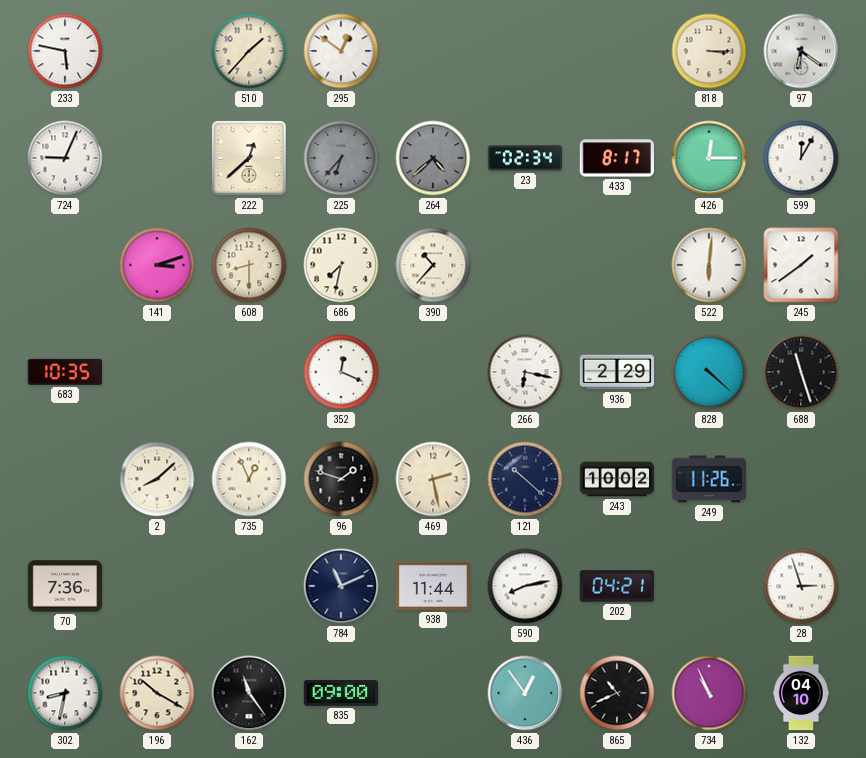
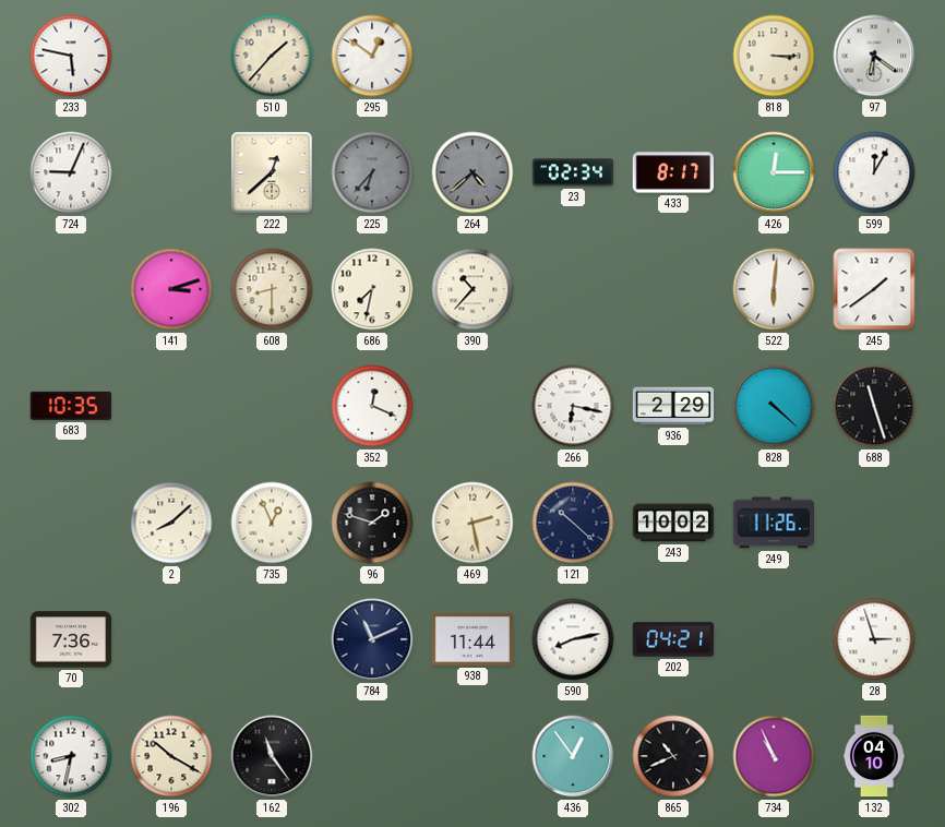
835: 09:00 -> none (341, 693)
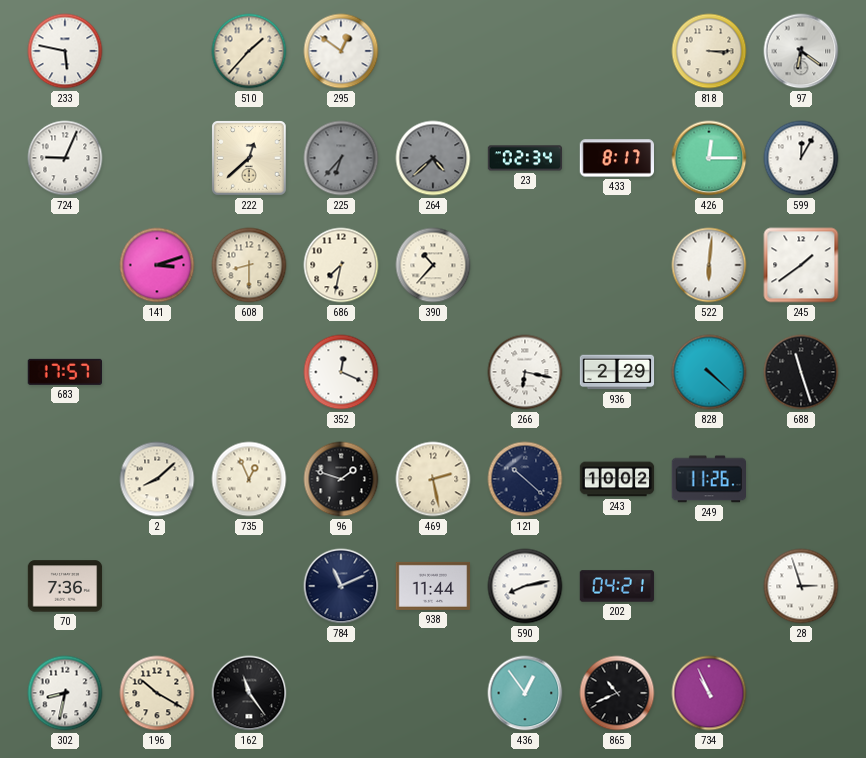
683: 10:35 -> 17:57 (64, 372)
132: 04:10 -> none (874, 756)
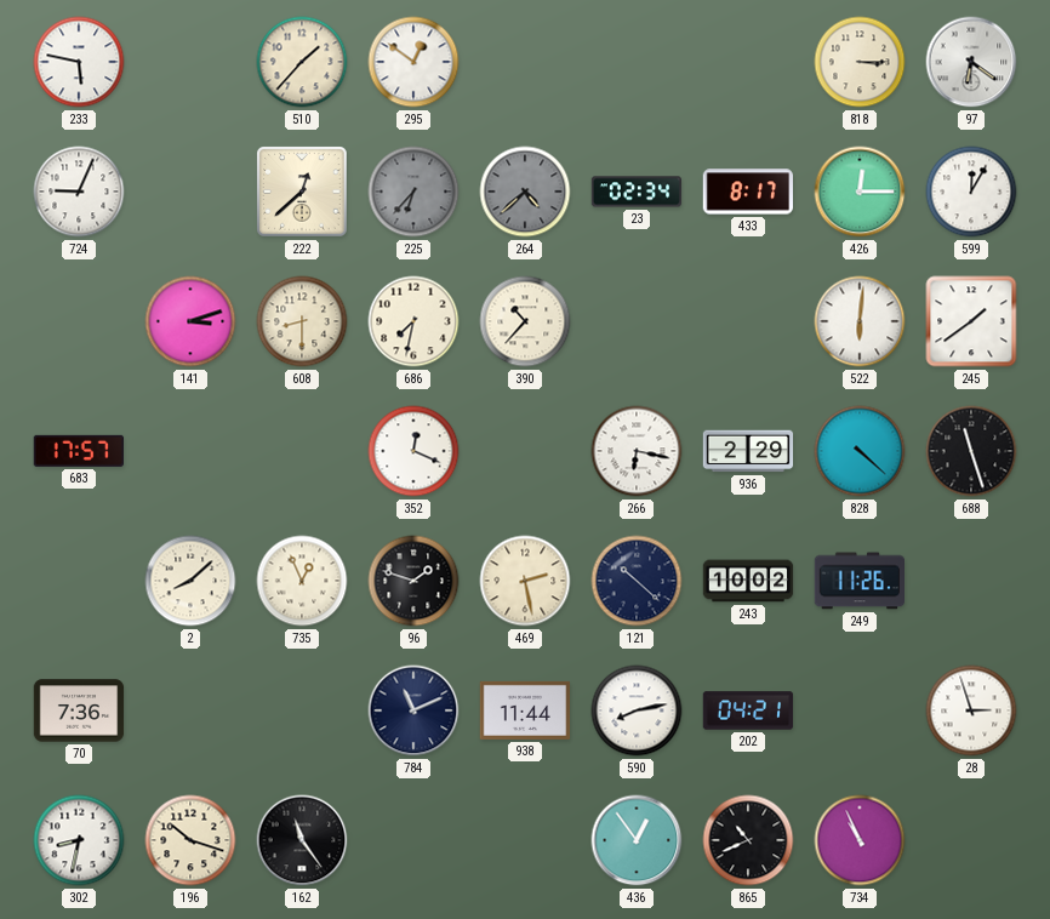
196: 10:20 -> 10:18 (190, 840)
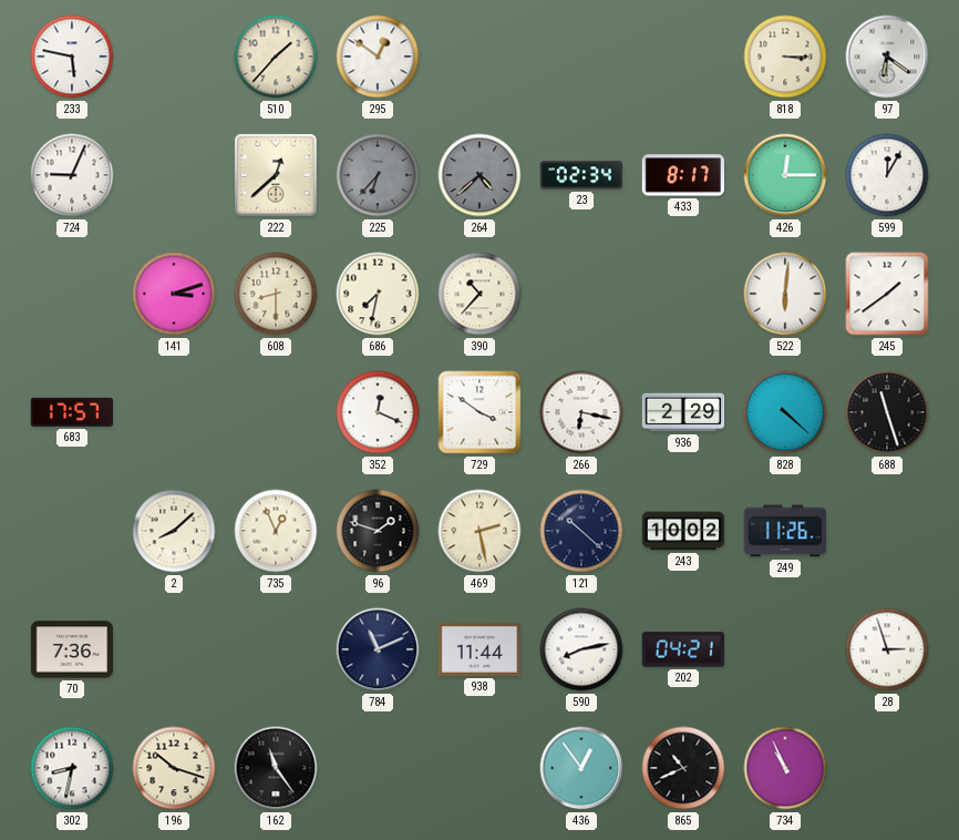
729: none -> 3:51 (479, 412)
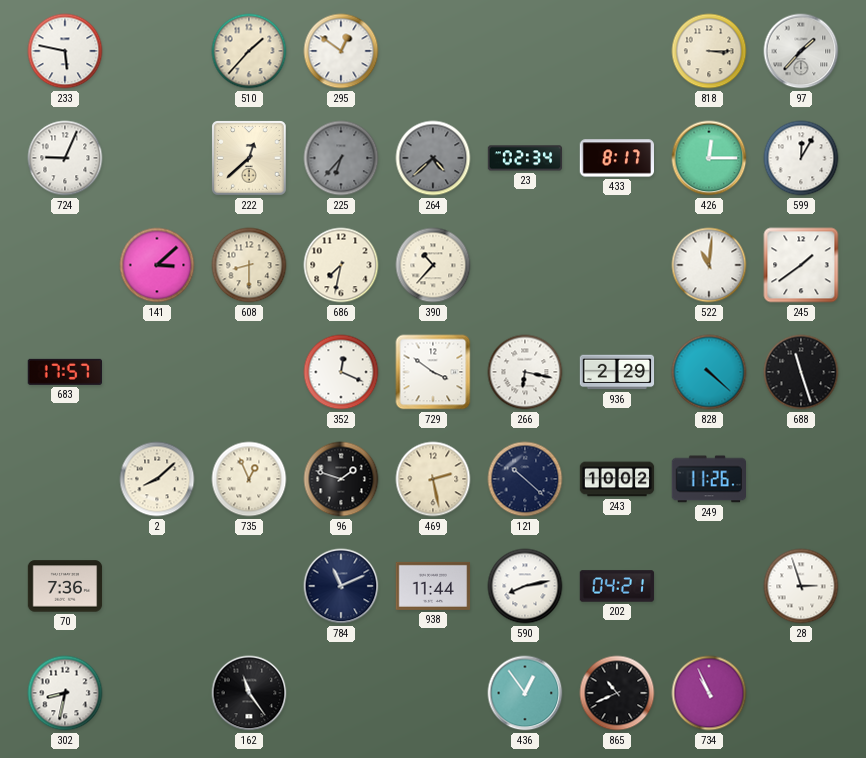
97: 6:21 -> 1:37 (801, 51)
141: 3:12 -> 3:08 (157, 265)
522: 6:01 -> 11:01 (709, 265)
196: 10:18 -> none (174, 768)
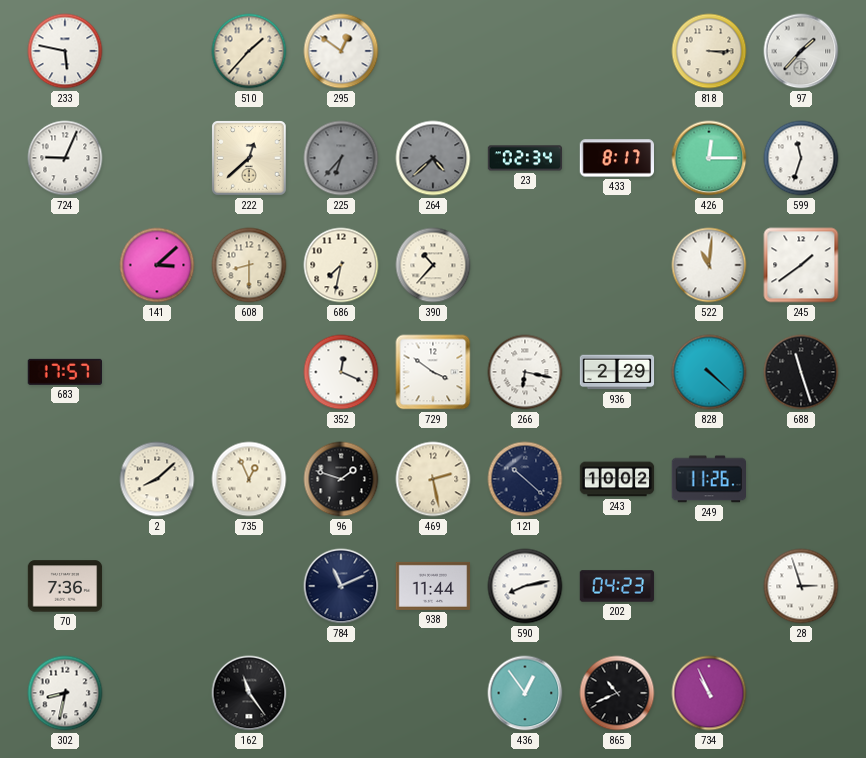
599: 12:05 -> 11:33 (801, 158)
202: 04:21 -> 04:23 (617, 586)
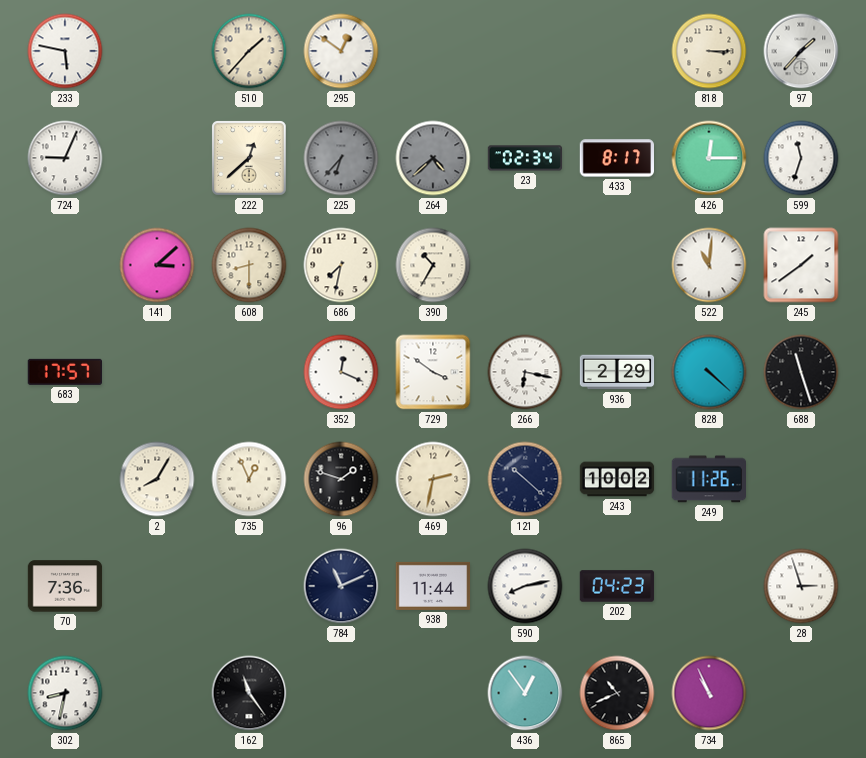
390: 10:37 -> 10:35 (433, 265)
2: 8:08 -> 8:05 (157, 479)
469: 2:28 -> 2:32 (433, 479)
